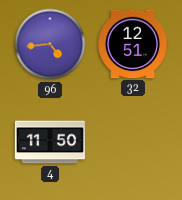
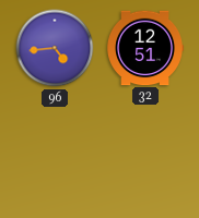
4: 11:50 -> none (49, 142)
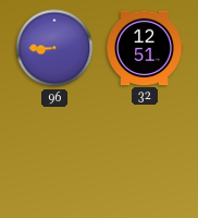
96: 4:44 -> 8:45 (54, 48)
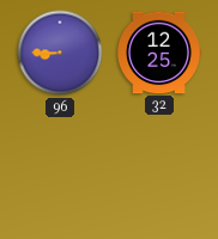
32: 12:51 -> 12:25 (159, 53)
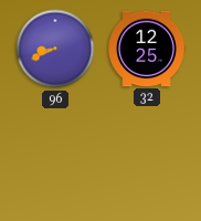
96: 8:45 -> 8:41 (55, 49)
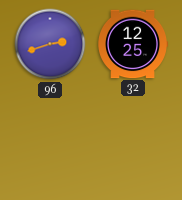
96: 8:41 -> 2:42 (50, 44)
